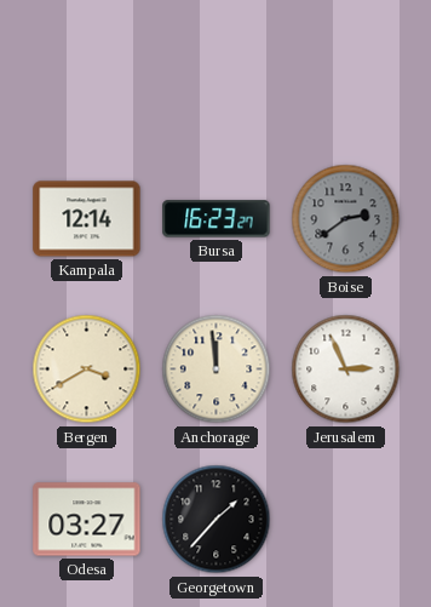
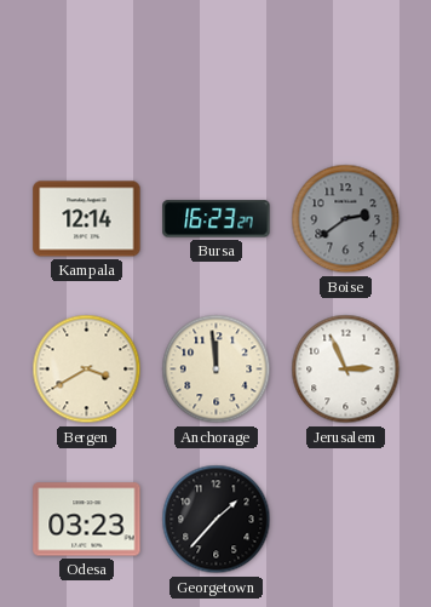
Odesa: 03:27 -> 03:23 (87, 520)
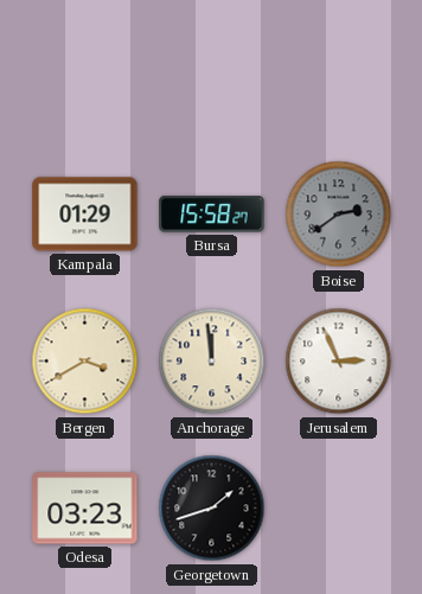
Kampala: 12:14 -> 01:29 (85, 215)
Bursa: 16:23 -> 15:58 (212, 215)
Georgetown: 1:37 -> 1:42 (212, 509)
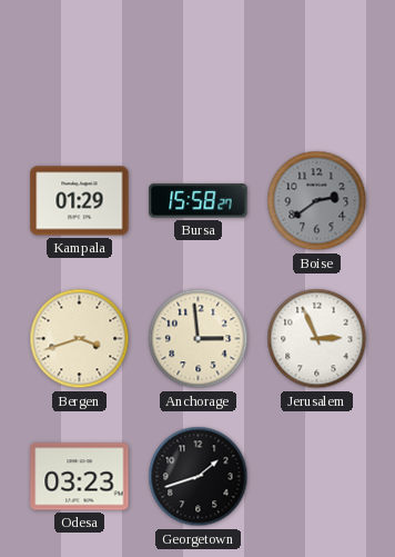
Bergen: 3:40 -> 3:42 (80, 339)
Anchorage: 11:59 -> 2:59 (199, 339)
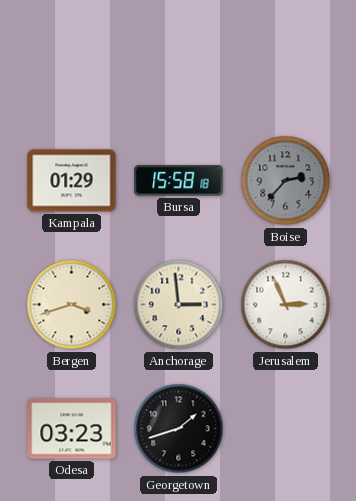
Bursa: 15:58:27 -> 15:58:18 (179, 181)
Boise: 2:39 -> 2:37 (286, 181)
